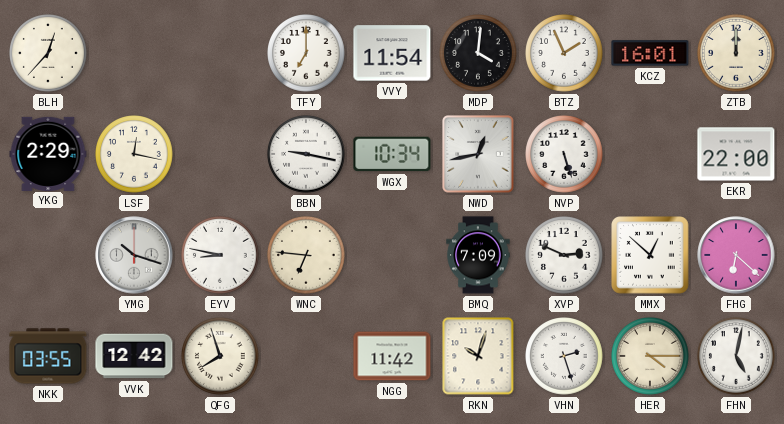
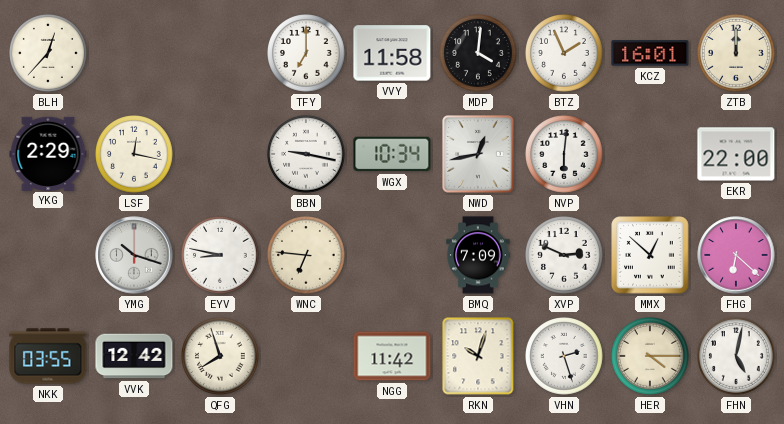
VVY: 11:54 -> 11:58 (392, 53)
NVP: 5:27 -> 6:01 (565, 155)
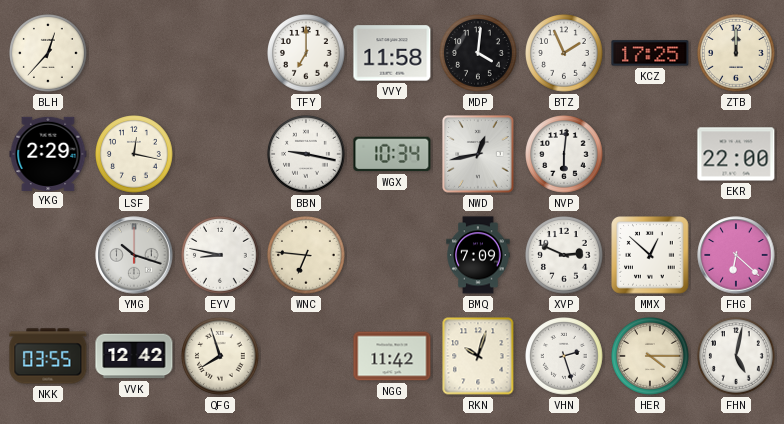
KCZ: 16:01 -> 17:25 (650, 53)
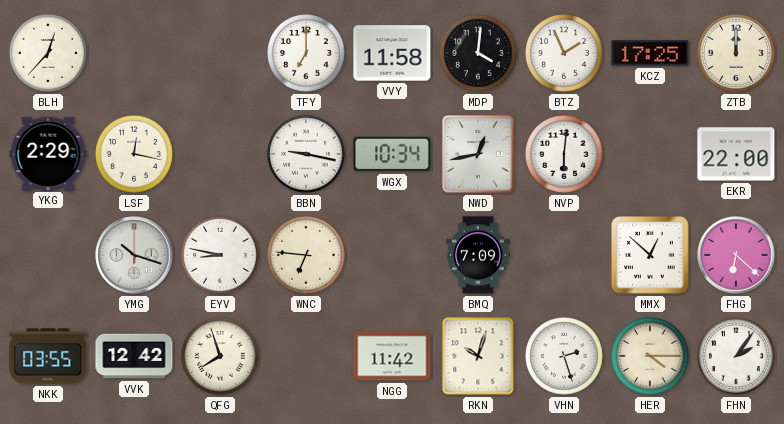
XVP: 2:49 -> none (565, 256)
FHN: 5:02 -> 2:06 (737, 357)
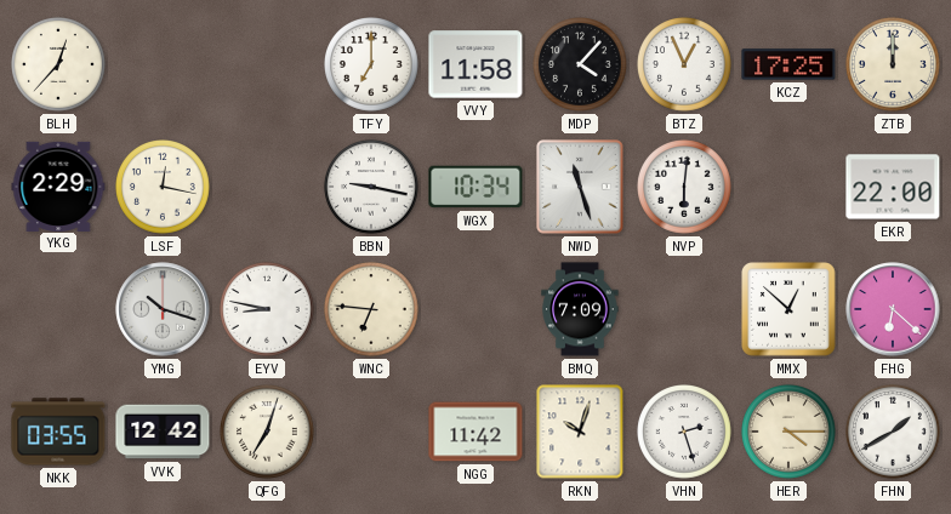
MDP: 4:01 -> 4:07 (581, 65)
BTZ: 1:56 -> 12:56 (685, 65)
NWD: 12:43 -> 11:27 (580, 187)
QFG: 7:57 -> 7:03 (268, 433)
FHN: 2:06 -> 1:40 (894, 433)
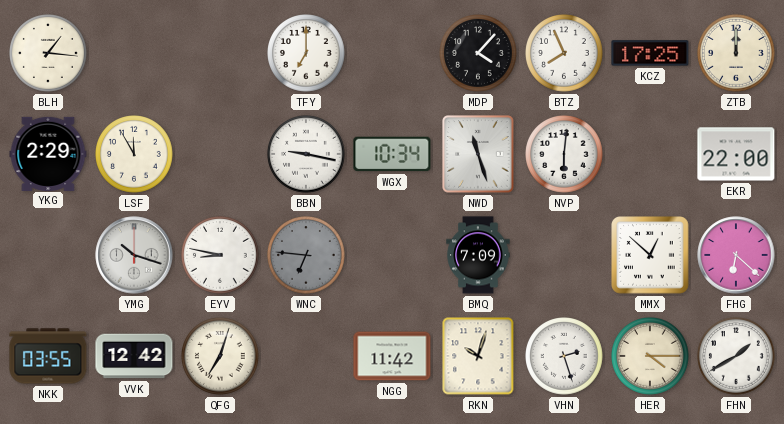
BLH: 12:37 -> 1:16 (49, 54)
VVY: 11:58 -> none (475, 64)
BTZ: 12:56 -> 7:56 (565, 54)
LSF: 12:17 -> 11:55 (135, 155)
WNC dial: cream -> grey (307, 256)
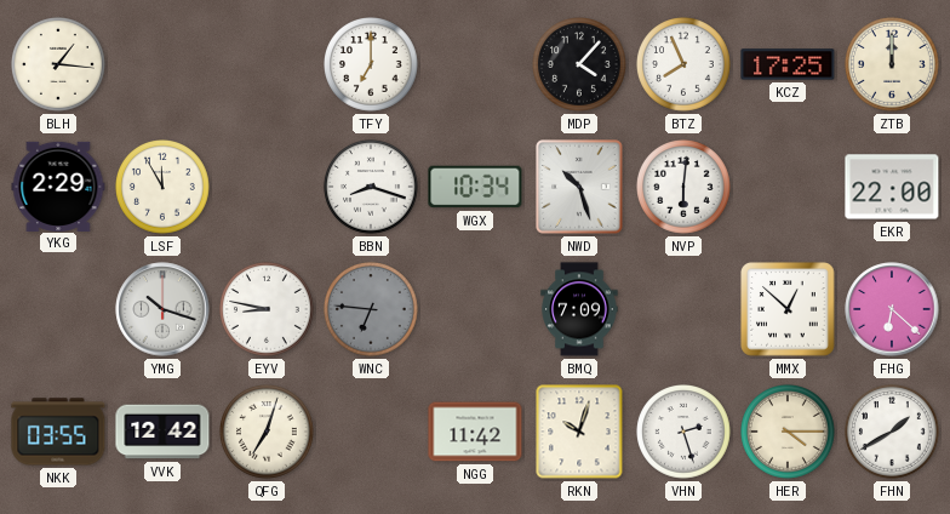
BBN: 9:17 -> 8:18 (372, 188)
NWD: 11:27 -> 10:27 (579, 187)
